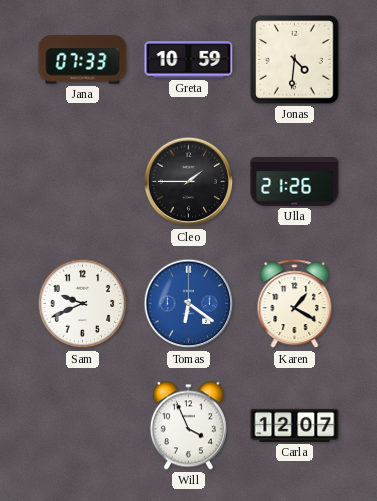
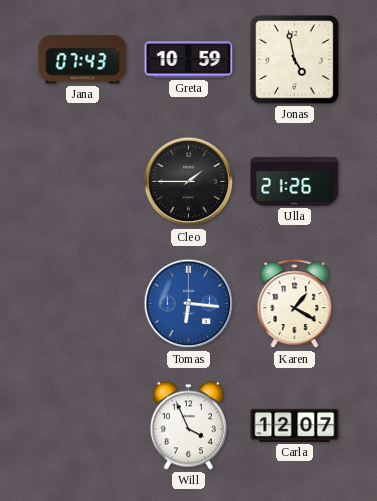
Jana: 07:33 -> 07:43 (83, 60)
Jonas: 4:31 -> 4:58 (295, 60)
Sam: 9:41 -> none (83, 304)
Tomas: 6:21 -> 6:16 (189, 304)
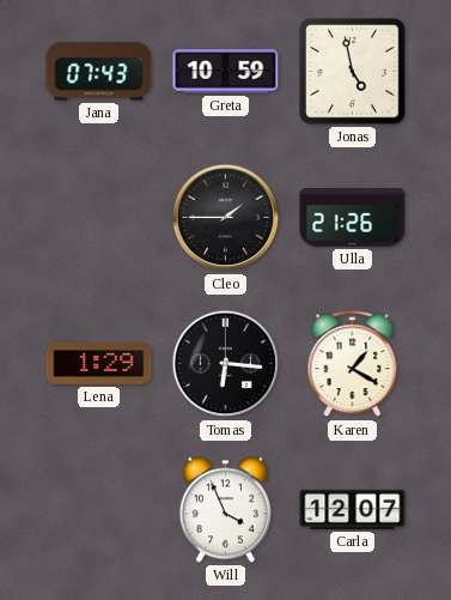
Lena: none -> 1:29 (99, 364)
Tomas dial: blue -> black (226, 364)
